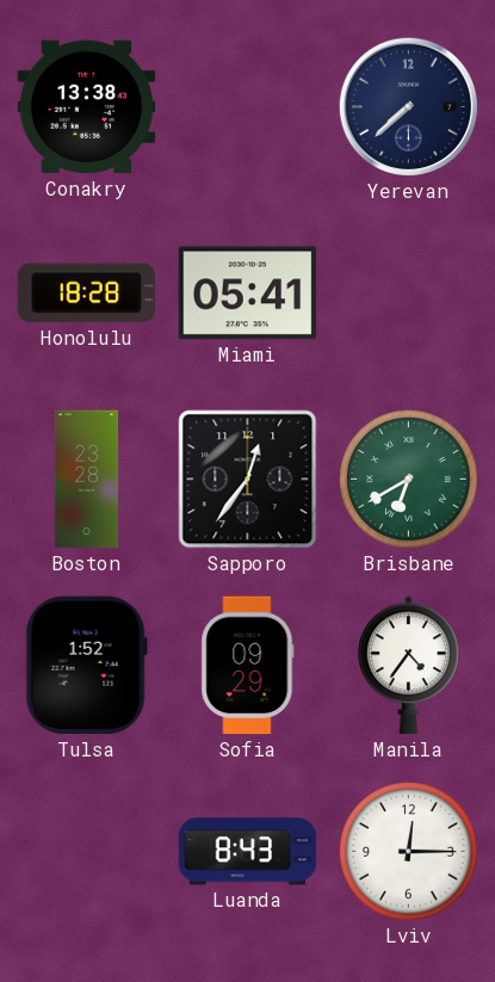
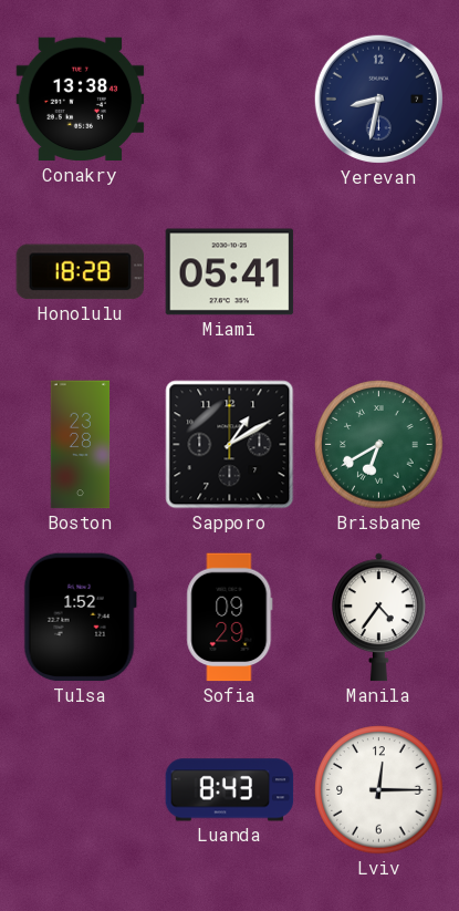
Yerevan: 7:38 -> 8:32 (378, 99)
Sapporo: 12:36 -> 1:10 (230, 445)
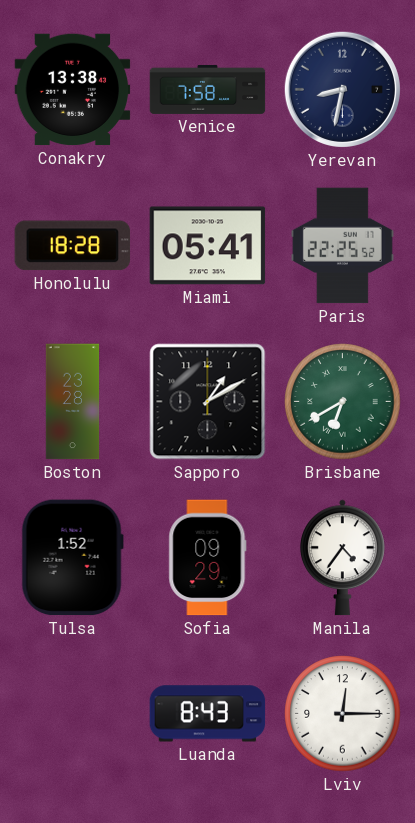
Venice: none -> 7:58 (208, 89)
Paris: none -> 22:25 (342, 246)
